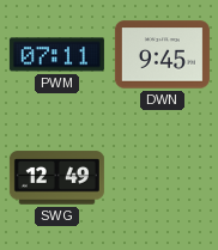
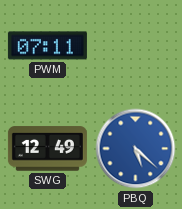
DWN: 9:45 -> none (162, 55)
PBQ: none -> 5:22 (136, 149)
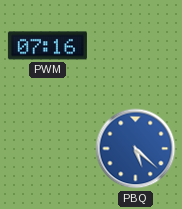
PWM: 07:11 -> 07:16 (47, 46)
SWG: 12:49 -> none (47, 149)
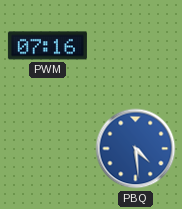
PBQ: 5:22 -> 4:29 (136, 149)
